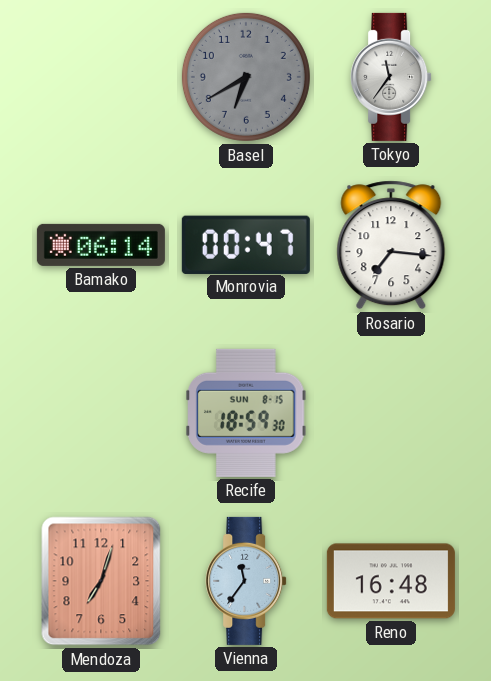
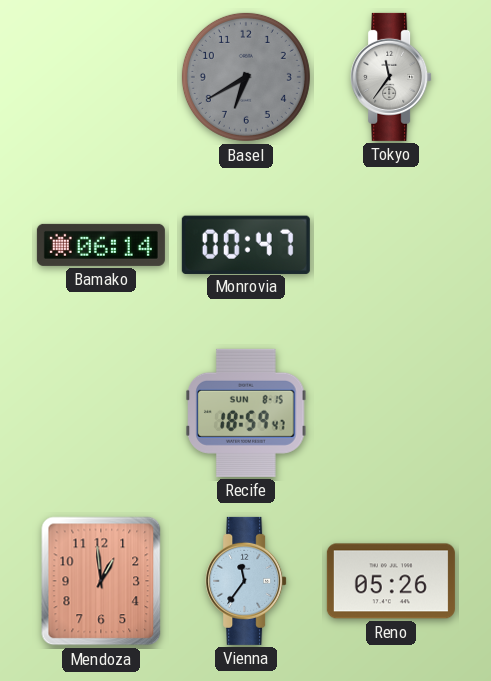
Rosario: 7:16 -> none (391, 245)
Recife: 18:59:30 -> 18:59:47 (246, 413)
Mendoza: 7:03 -> 12:59 (101, 581)
Reno: 16:48 -> 05:26 (391, 581)
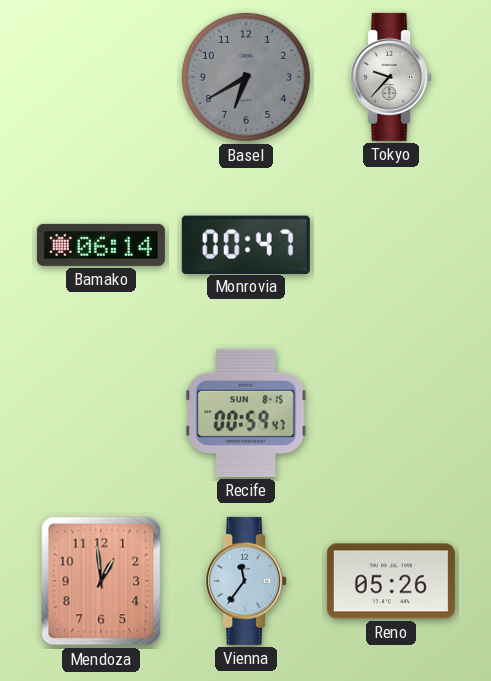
Tokyo: 11:36 -> 9:37 (391, 77)
Recife: 18:59 -> 00:59 (246, 413)
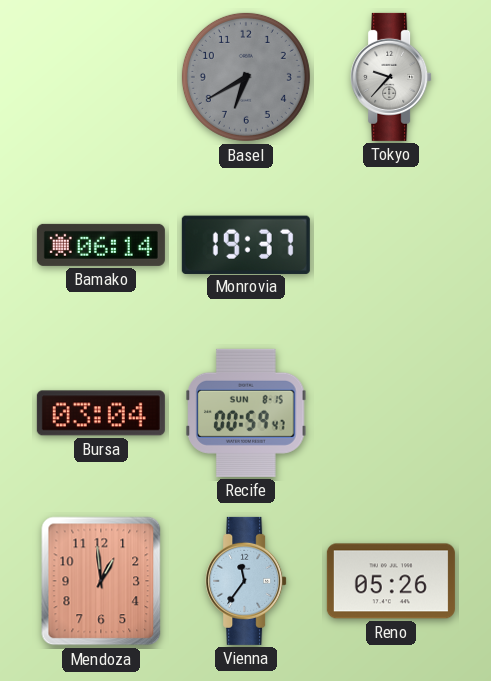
Monrovia: 00:47 -> 19:37 (246, 244)
Bursa: none -> 03:04 (101, 413)
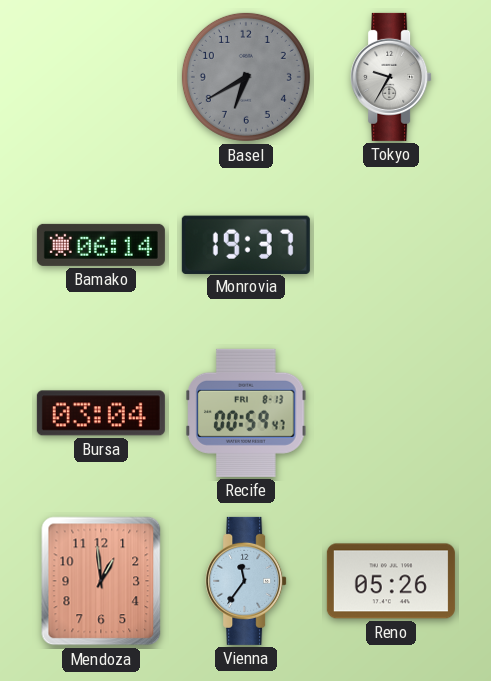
Tokyo: 9:37 -> 9:35 (391, 77)
Recife date: SUN 8-15 -> FRI 8-13 (246, 413)
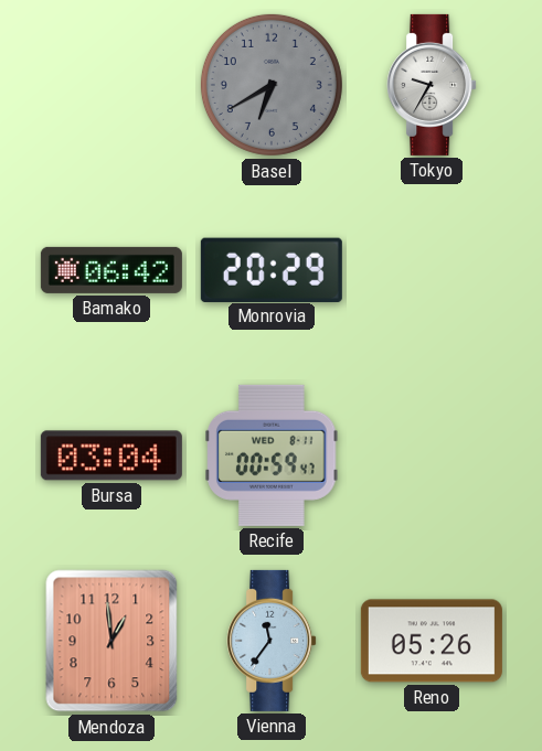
Bamako: 06:14 -> 06:42 (111, 270)
Monrovia: 19:37 -> 20:29 (272, 269)
Recife date: FRI 8-13 -> WED 8-11 (272, 455)
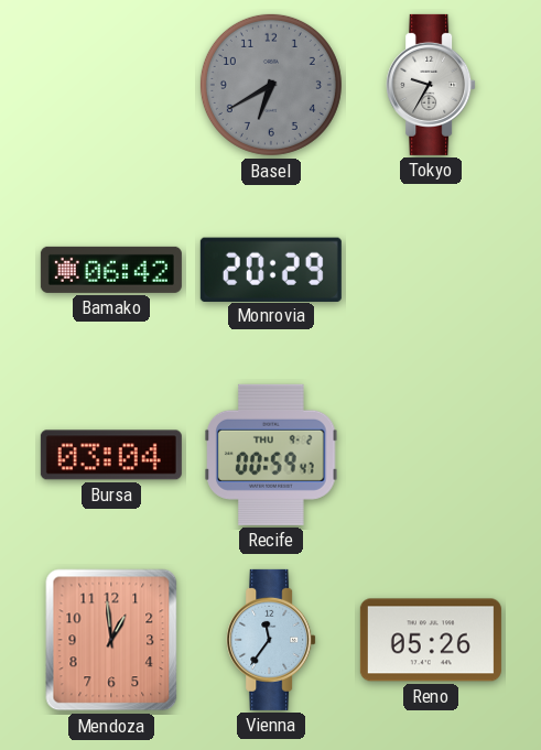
Recife date: WED 8-11 -> THU 9-2 (271, 455)
